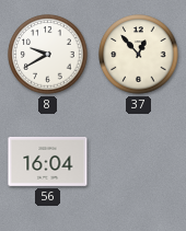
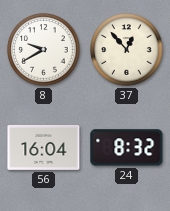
24: none -> 8:32 (127, 148)
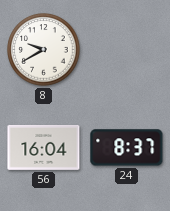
37: 12:53 -> none (127, 50)
24: 8:32 -> 8:37 (127, 148)
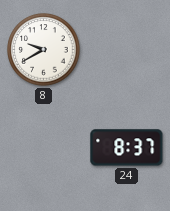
56: 16:04 -> none (44, 148)
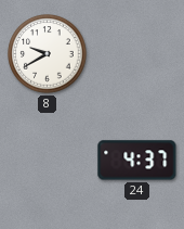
24: 8:37 -> 4:37 (137, 161)
